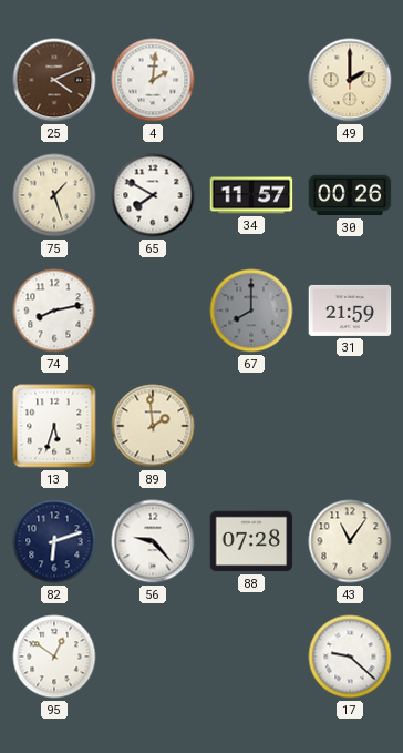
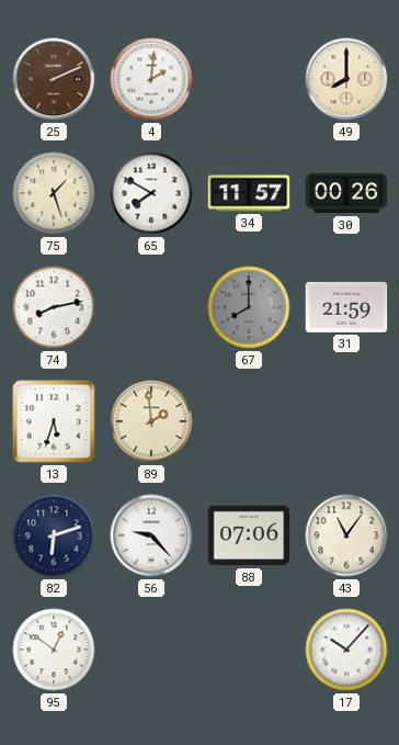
25: 4:11 -> 2:11 (54, 79)
49: 2:00 -> 8:00 (346, 79)
88: 07:28 -> 07:06 (249, 535)
17: 9:22 -> 10:07 (346, 650)
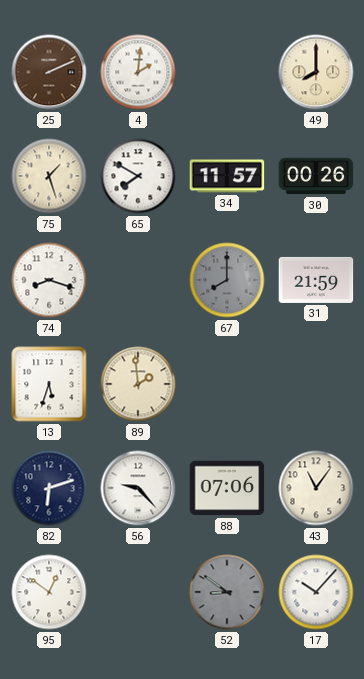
74: 8:13 -> 8:18 (49, 280)
52: none -> 8:51 (227, 592)
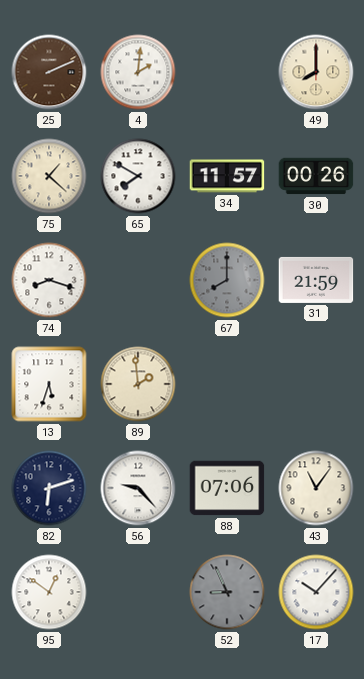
75: 1:27 -> 1:22 (49, 176)
52: 8:51 -> 8:56 (227, 592)
